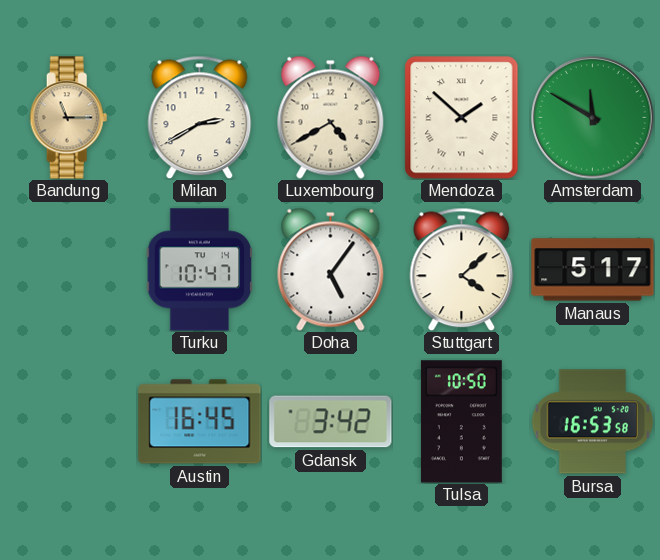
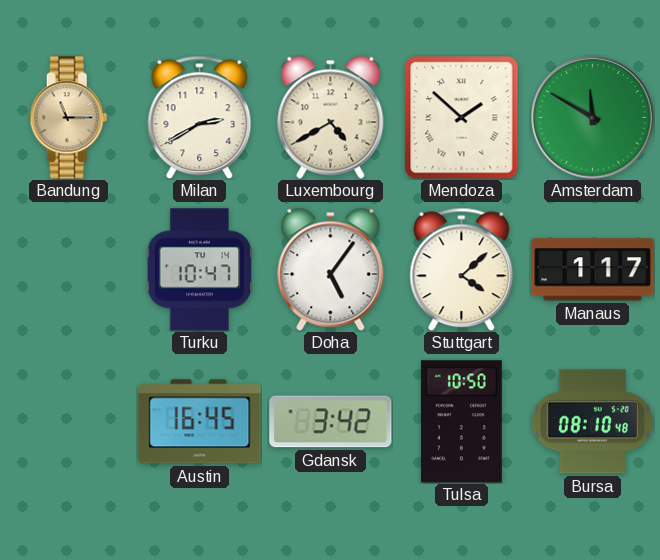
Manaus: 5:17 -> 1:17 (593, 270)
Bursa: 16:53 -> 08:10 (592, 422)
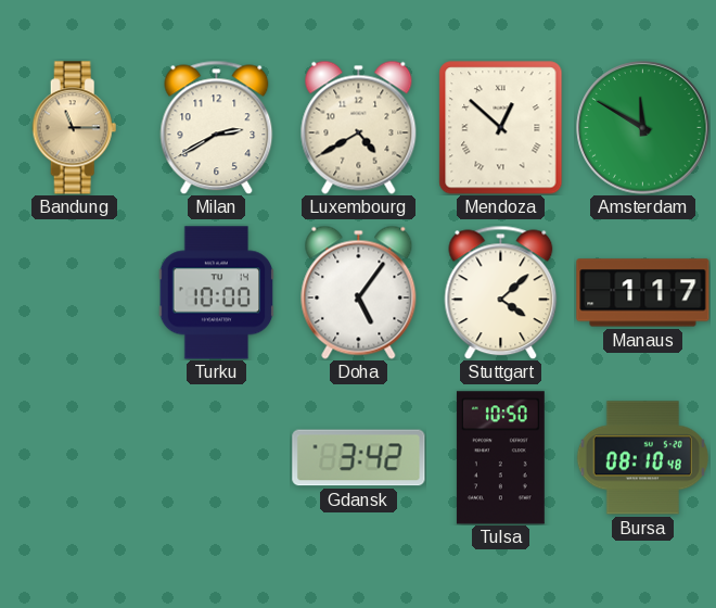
Mendoza: 1:52 -> 12:52 (501, 128)
Turku: 10:47 -> 10:00 (217, 293)
Austin: 16:45 -> none (200, 422)
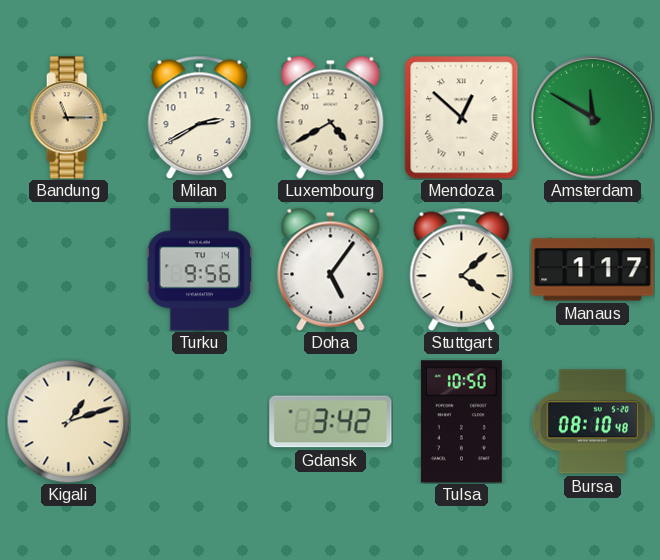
Turku: 10:00 -> 9:56 (200, 270)
Kigali: none -> 1:12 (68, 421)
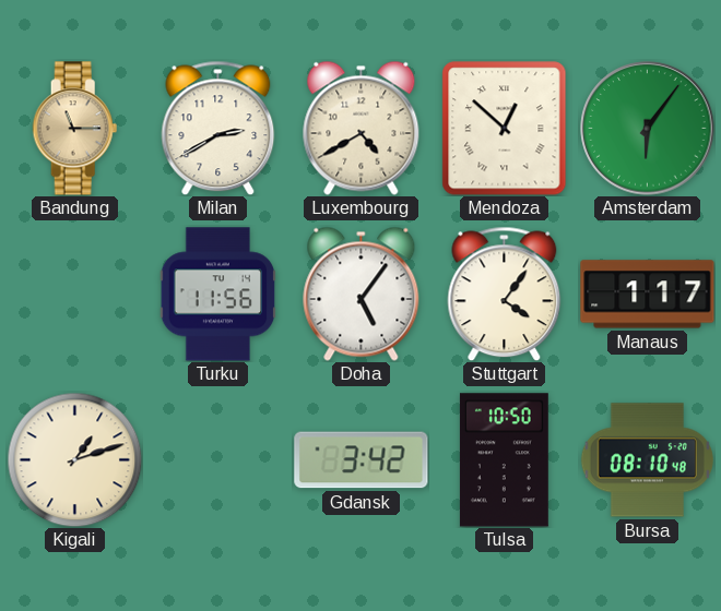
Amsterdam: 11:50 -> 6:06 (648, 129)
Turku: 9:56 -> 11:56 (218, 295)
Stuttgart: 4:08 -> 4:06 (505, 293)
